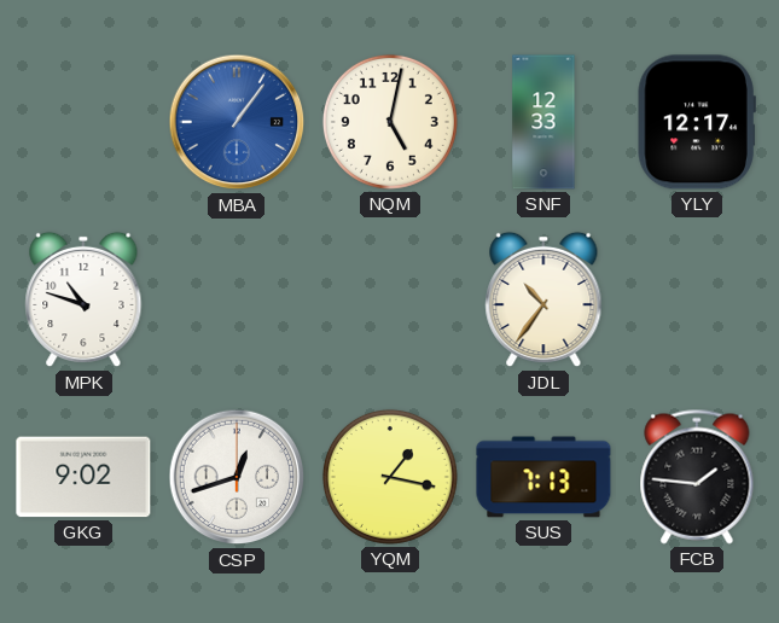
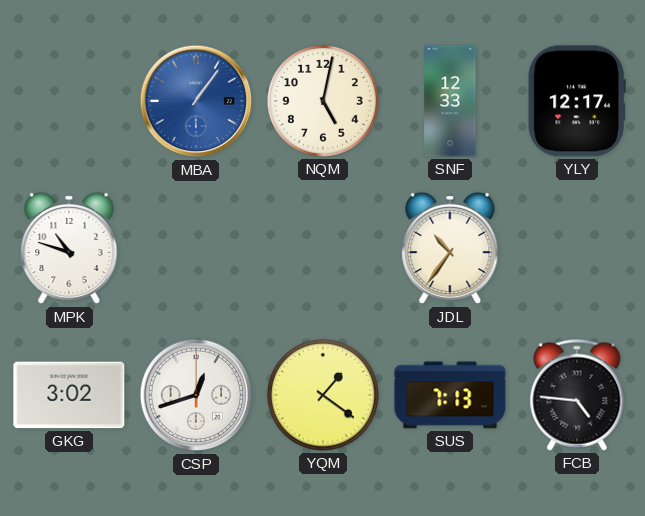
GKG: 9:02 -> 3:02 (69, 395)
YQM: 1:17 -> 1:21 (323, 395)
FCB: 1:46 -> 4:46 (577, 395)
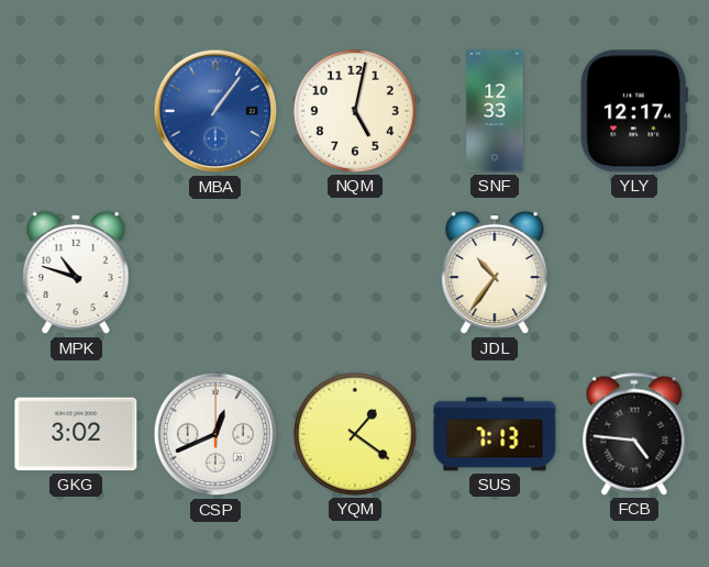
CSP: 12:42 -> 12:41 (215, 434)
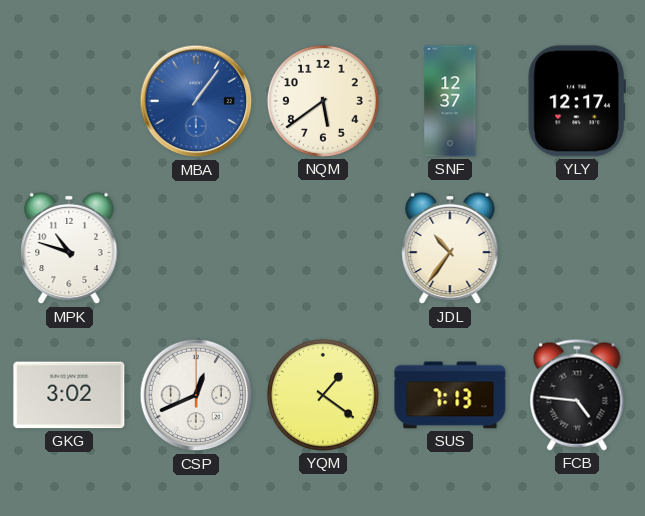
NQM: 5:02 -> 5:39 (323, 101)
SNF: 12:33 -> 12:37 (450, 101)
